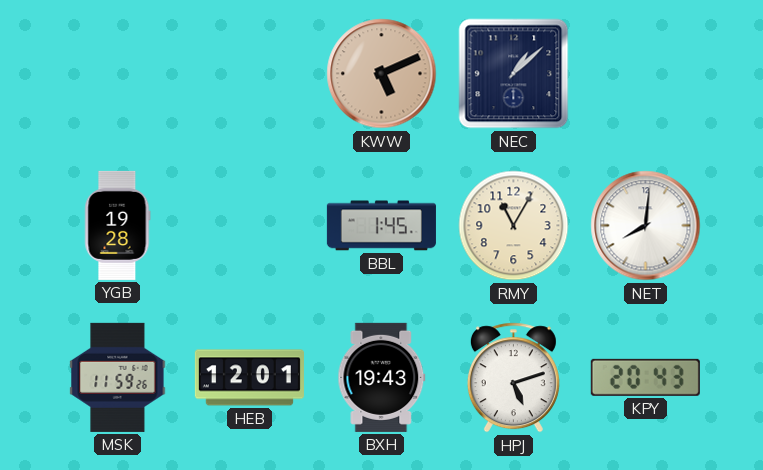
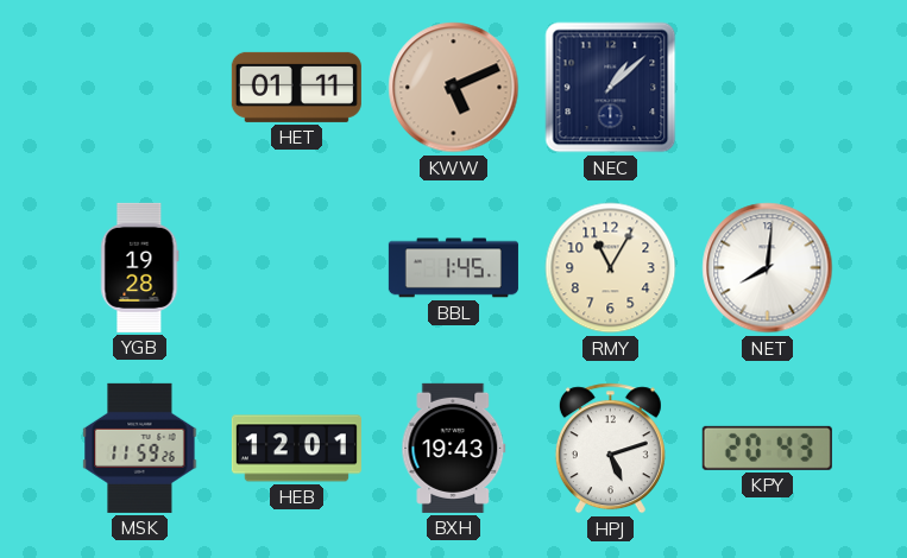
HET: none -> 01:11 (296, 87)
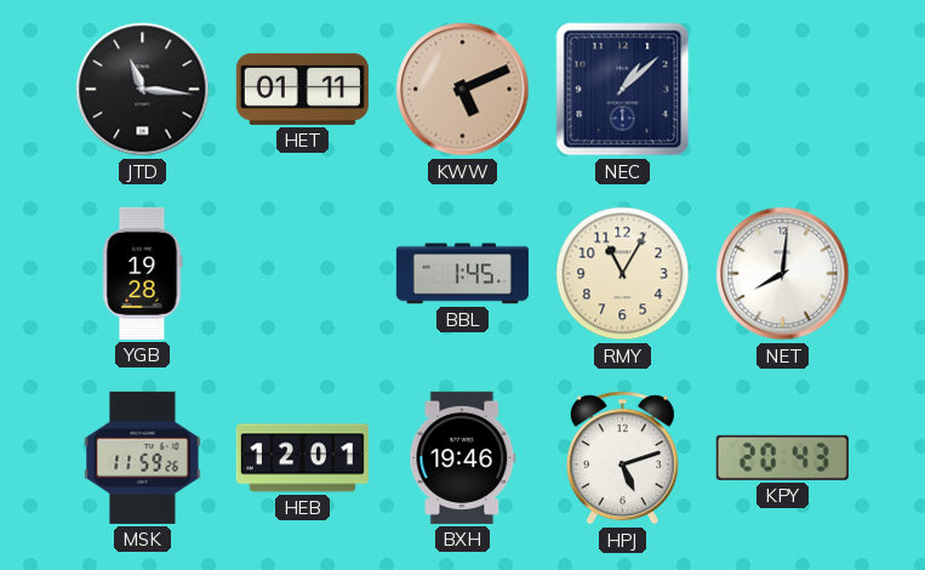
JTD: none -> 11:16 (143, 90)
BXH: 19:43 -> 19:46 (463, 457)
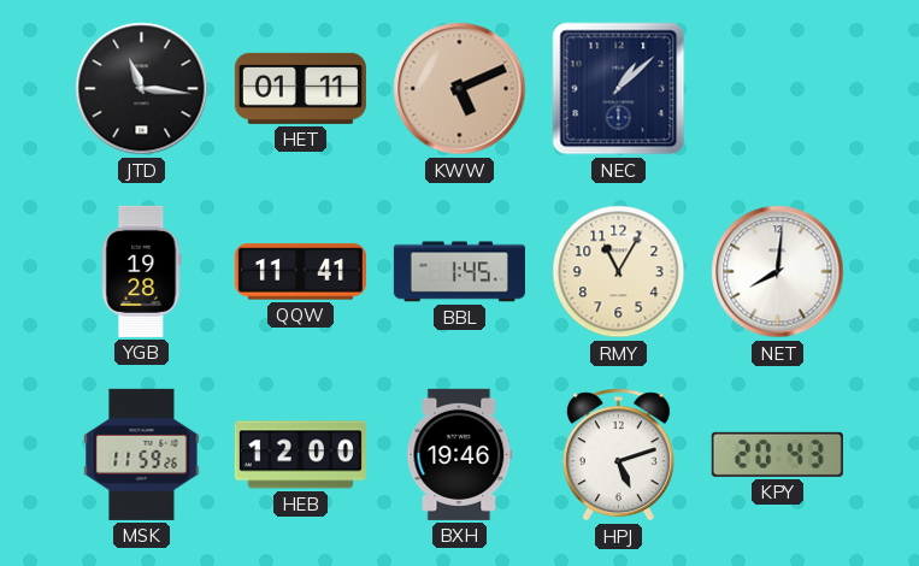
QQW: none -> 11:41 (300, 272)
HEB: 12:01 -> 12:00 (300, 455)
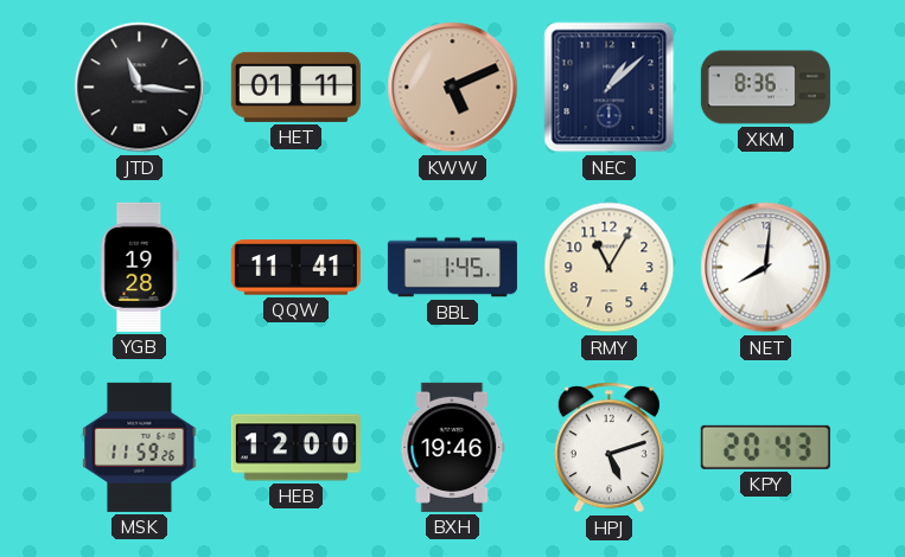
XKM: none -> 8:36 (765, 88)
